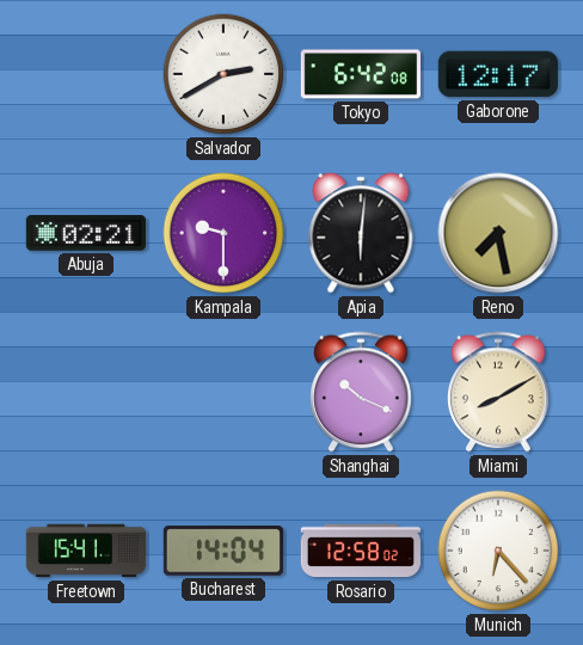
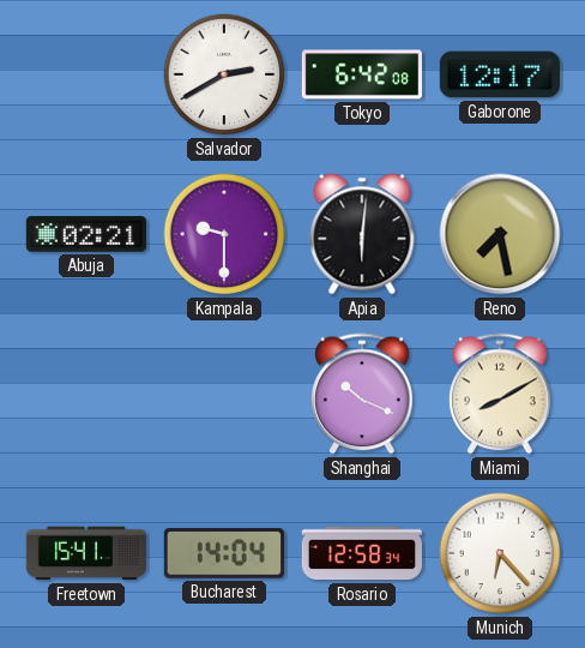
Rosario: 12:58:02 -> 12:58:34 (362, 553)
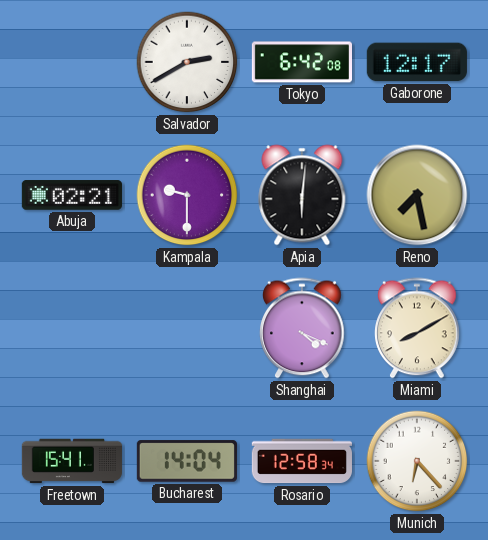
Shanghai: 10:19 -> 4:19 (302, 328)
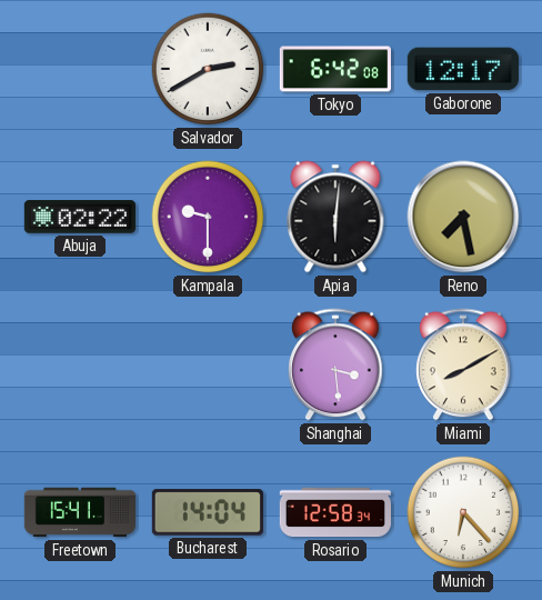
Abuja: 02:21 -> 02:22 (80, 217)
Shanghai: 4:19 -> 3:29 (335, 364)
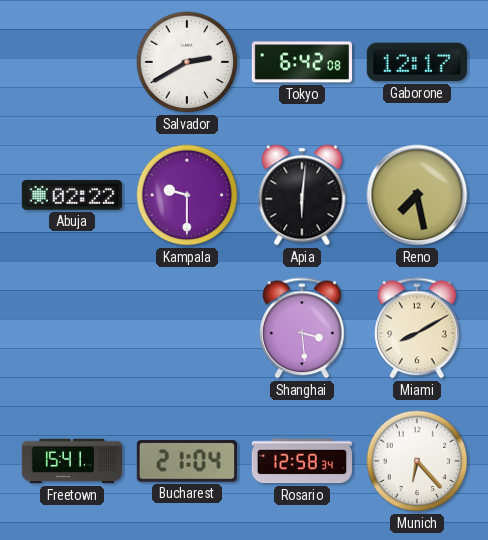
Bucharest: 14:04 -> 21:04 (187, 461)
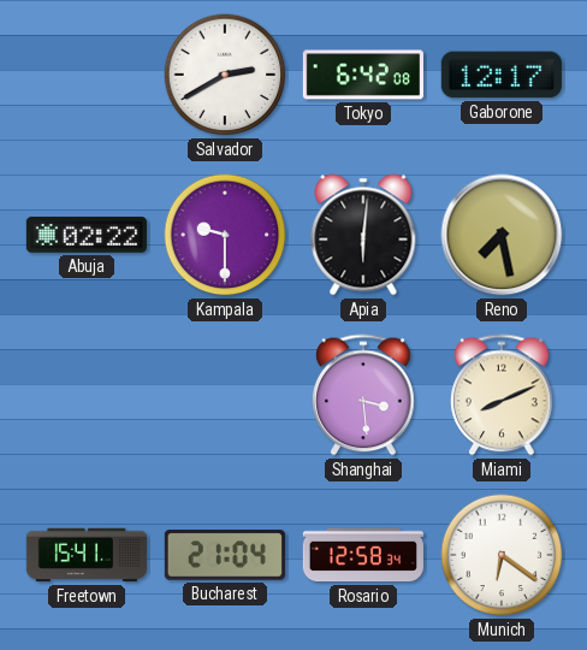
Miami: 8:10 -> 8:11 (502, 395)
Munich: 6:23 -> 6:21 (502, 555)
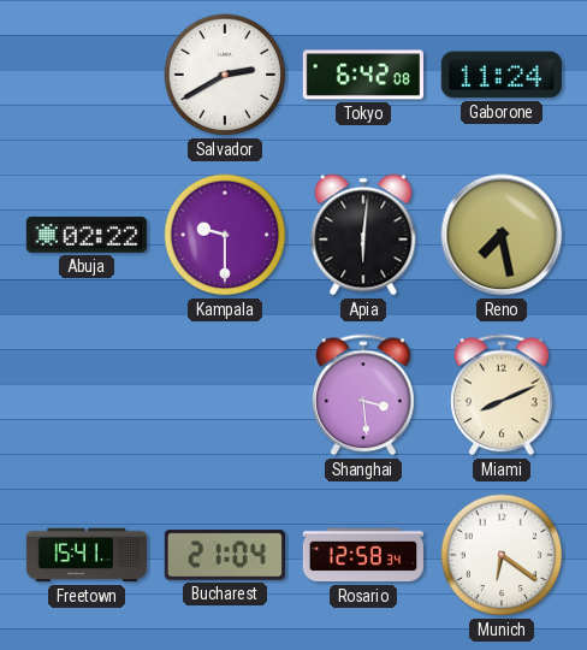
Gaborone: 12:17 -> 11:24 (502, 75)
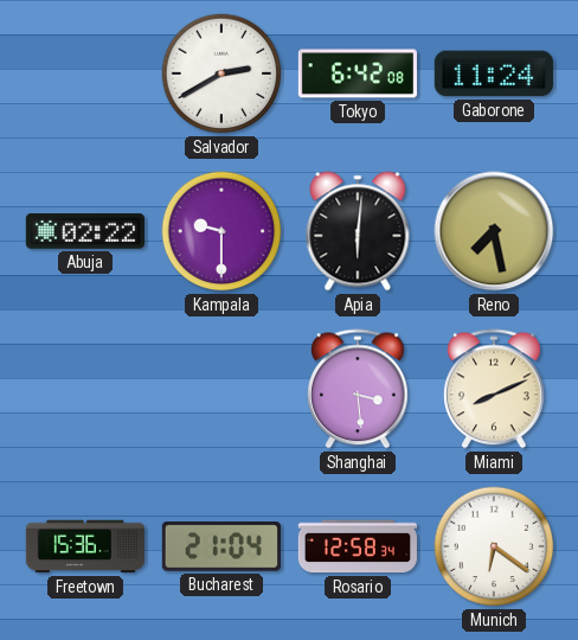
Freetown: 15:41 -> 15:36 (84, 546)
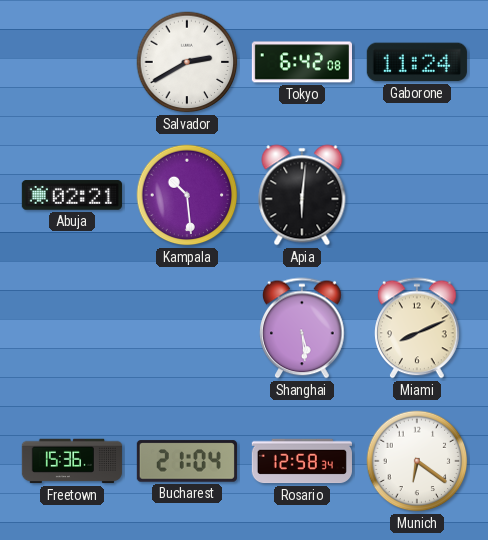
Abuja: 02:22 -> 02:21 (72, 195)
Kampala: 9:30 -> 10:29 (187, 195)
Reno: 7:28 -> none (494, 231)
Shanghai: 3:29 -> 5:29 (302, 328)
